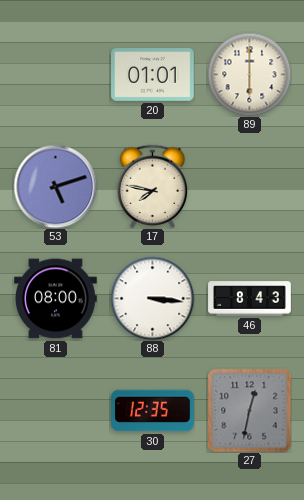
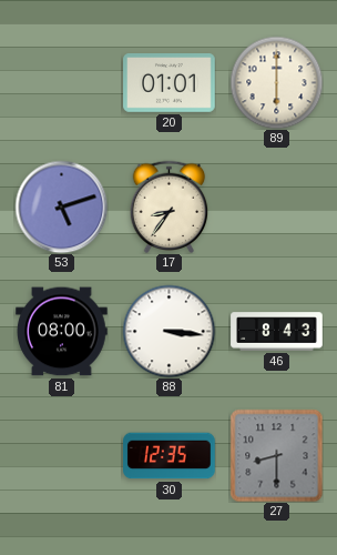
17: 7:47 -> 8:36 (170, 206)
27: 12:32 -> 8:30 (276, 455)
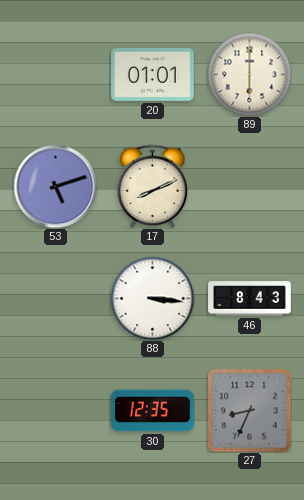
17: 8:36 -> 8:11 (153, 186)
81: 08:00 -> none (62, 332)
27: 8:30 -> 8:34 (249, 410)
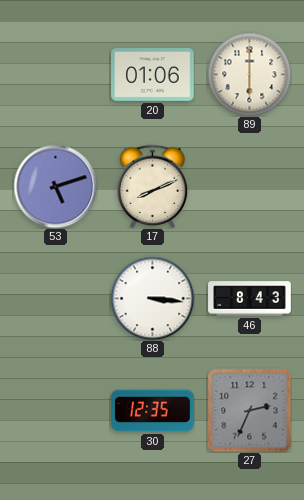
20: 01:01 -> 01:06 (153, 75)
27: 8:34 -> 2:34 (249, 410)
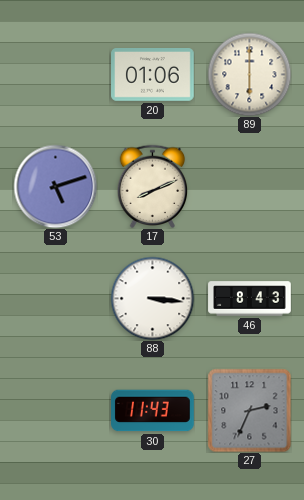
30: 12:35 -> 11:43 (153, 411)
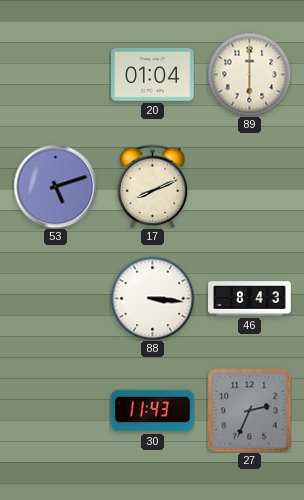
20: 01:06 -> 01:04 (153, 75)
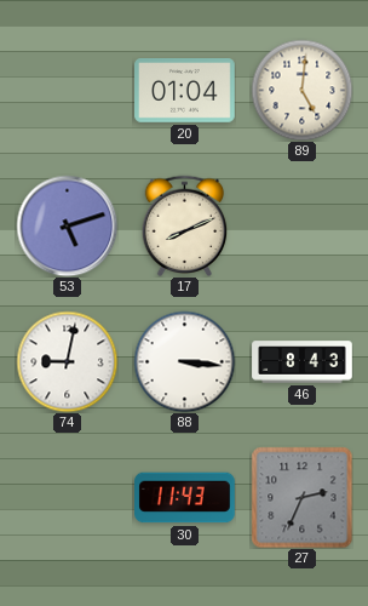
89: 6:00 -> 5:01 (301, 90)
74: none -> 9:02 (67, 361)
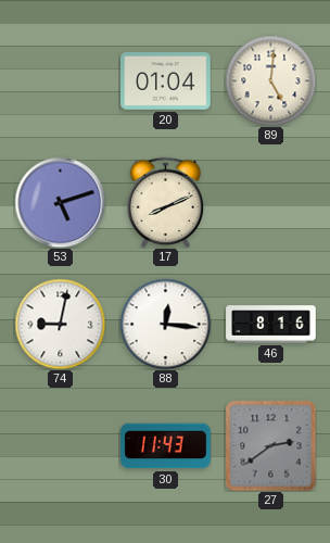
88: 3:16 -> 12:16 (165, 324)
46: 8:43 -> 8:16 (271, 325)
27: 2:34 -> 2:39 (270, 445)
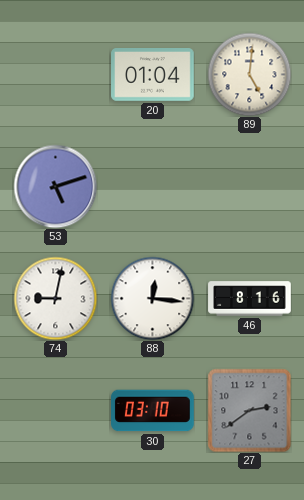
17: 8:11 -> none (166, 202)
30: 11:43 -> 03:10 (153, 411)
